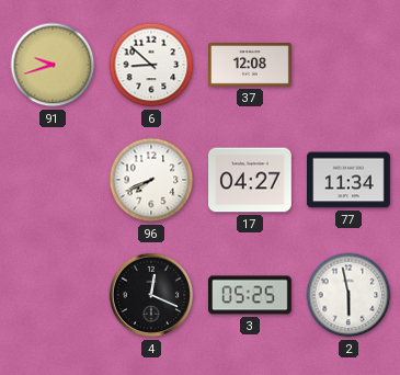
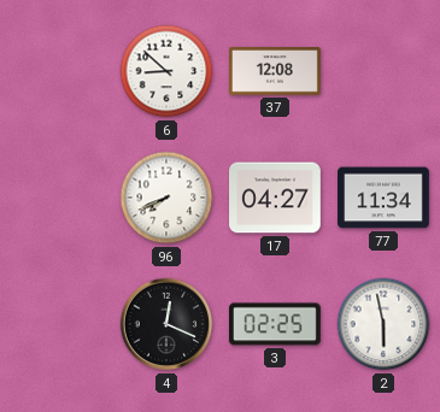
91: 9:42 -> none (53, 65)
3: 05:25 -> 02:25 (276, 324)
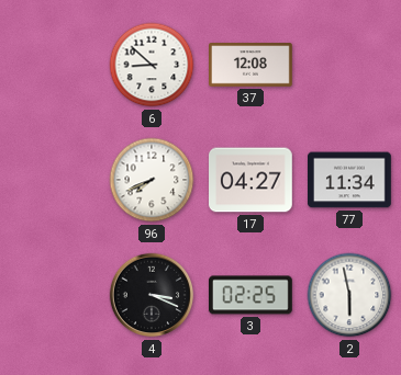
4: 12:19 -> 3:19 (152, 295)
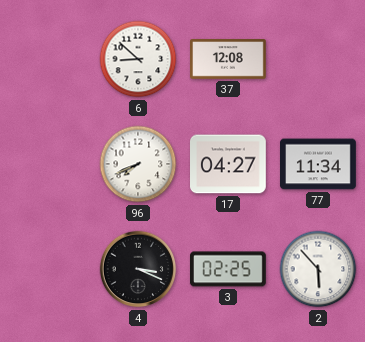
2: 5:58 -> 5:53 (318, 269)
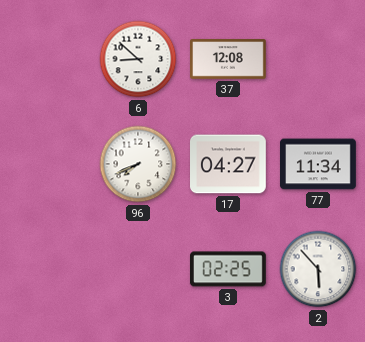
4: 3:19 -> none (138, 269)
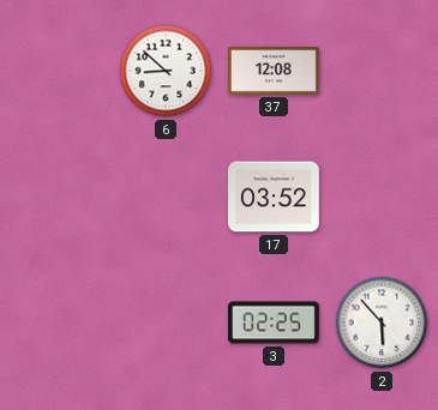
96: 7:41 -> none (138, 164)
17: 04:27 -> 03:52 (275, 197)
77: 11:34 -> none (319, 164)
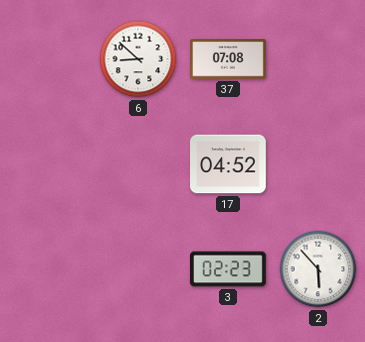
37: 12:08 -> 07:08 (229, 59)
17: 03:52 -> 04:52 (229, 164)
3: 02:25 -> 02:23 (229, 269)
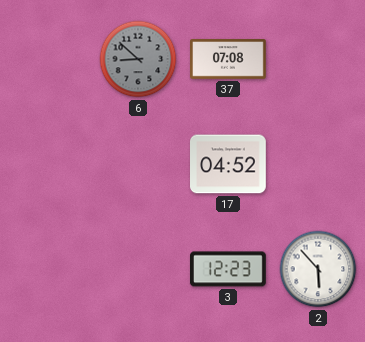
6 dial: white -> grey (138, 59)
3: 02:23 -> 12:23 (229, 269)
